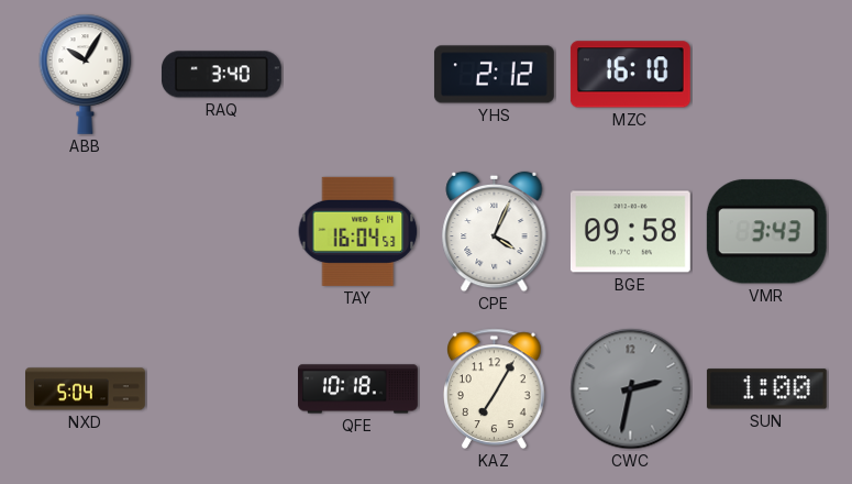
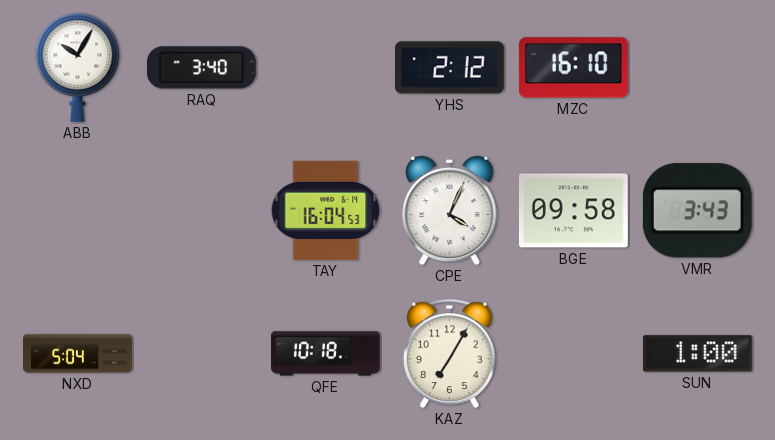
CWC: 2:32 -> none (631, 389)
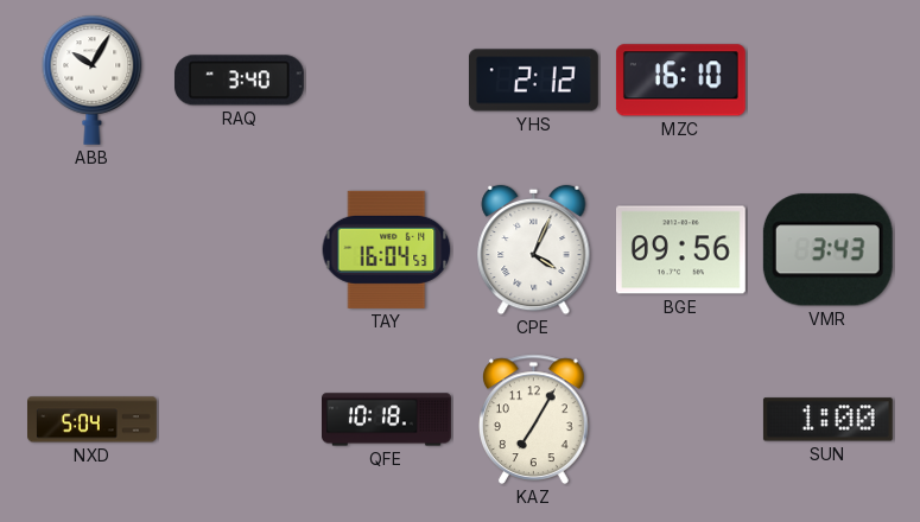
BGE: 09:58 -> 09:56 (680, 250)
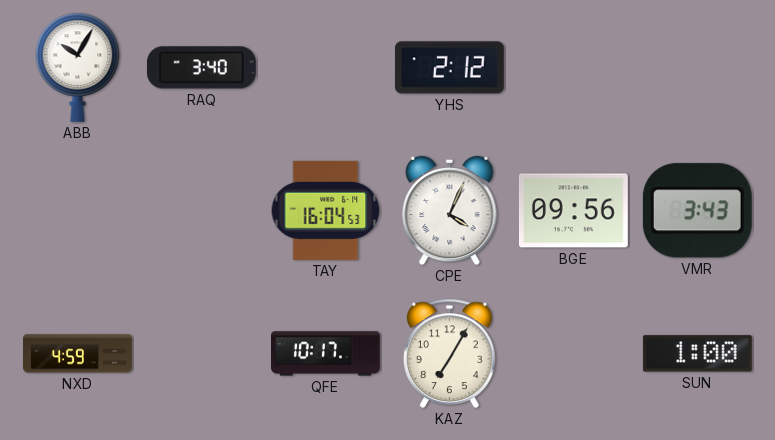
MZC: 16:10 -> none (680, 81)
NXD: 5:04 -> 4:59 (78, 354)
QFE: 10:18 -> 10:17 (326, 354)
